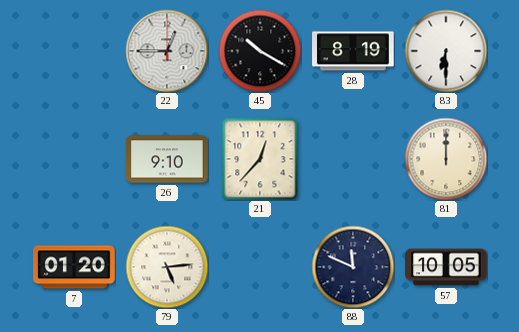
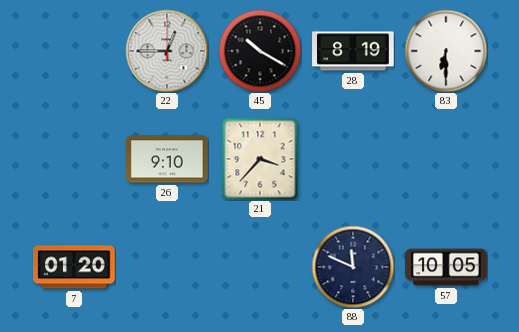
21: 12:37 -> 3:37 (260, 159)
81: 12:00 -> none (446, 159)
79: 5:14 -> none (167, 267)
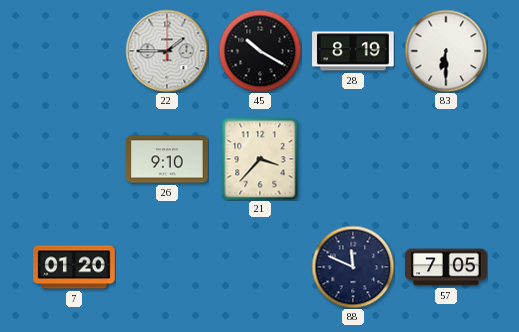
22: 12:45 -> 1:45 (167, 51)
57: 10:05 -> 7:05 (446, 267)
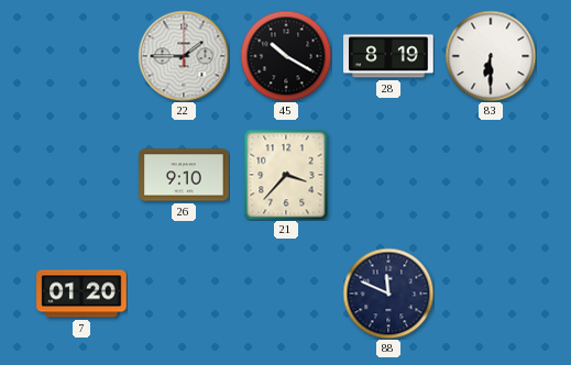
57: 7:05 -> none (446, 267)
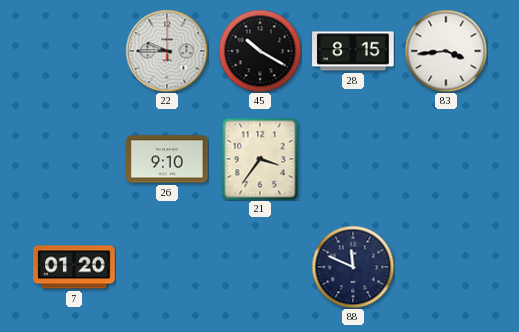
22: 1:45 -> 9:45 (167, 51)
28: 8:19 -> 8:15 (353, 51)
83: 6:30 -> 3:44 (446, 51)
21: 3:37 -> 3:36 (260, 159)
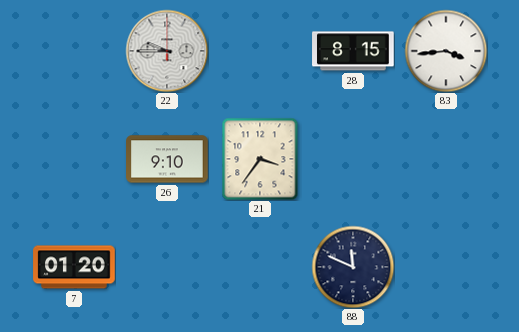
45: 10:20 -> none (260, 51)
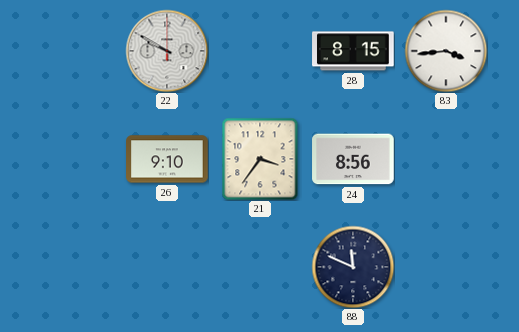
22: 9:45 -> 9:50 (167, 51)
24: none -> 8:56 (353, 159)
7: 01:20 -> none (74, 267)
